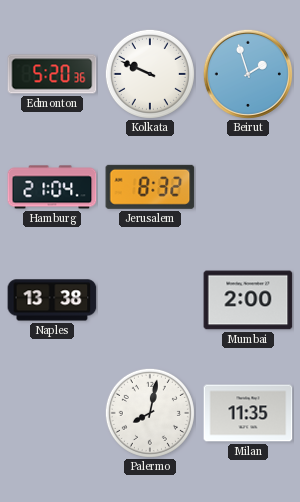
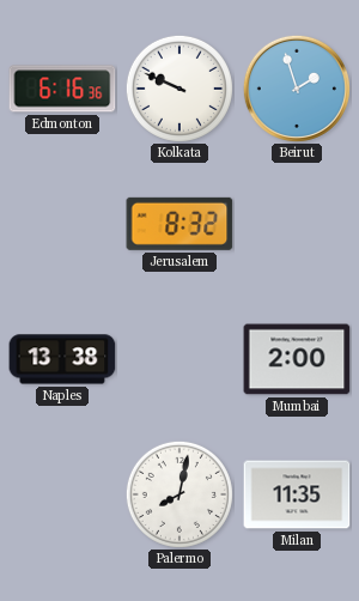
Edmonton: 5:20 -> 6:16 (62, 89)
Hamburg: 21:04 -> none (52, 187)
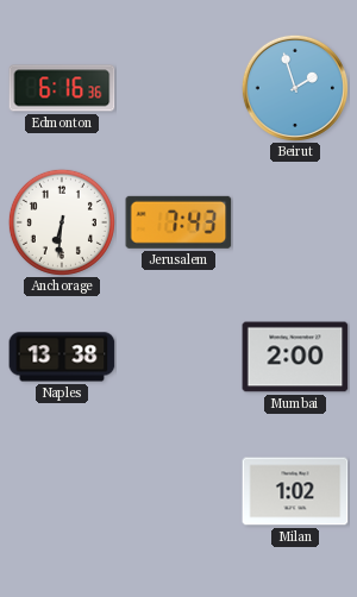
Kolkata: 9:49 -> none (180, 89)
Anchorage: none -> 6:31 (62, 222)
Jerusalem: 8:32 -> 7:43 (178, 222)
Palermo: 8:02 -> none (180, 494)
Milan: 11:35 -> 1:02 (295, 491)
